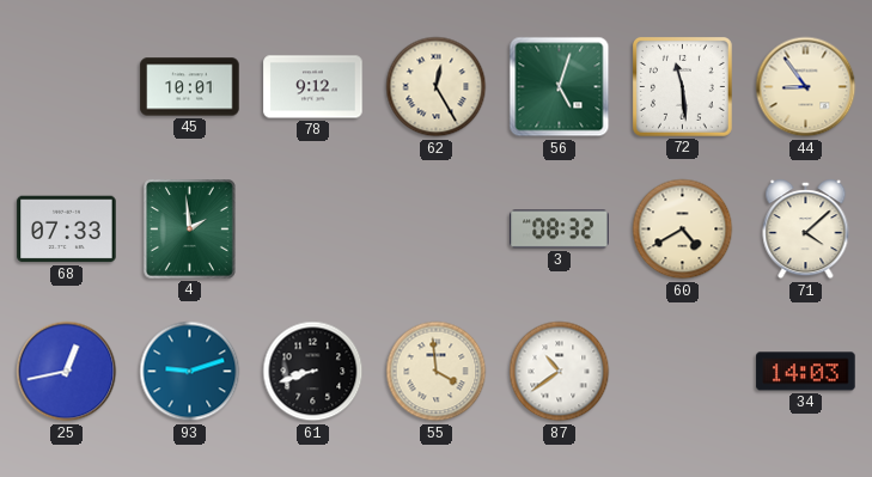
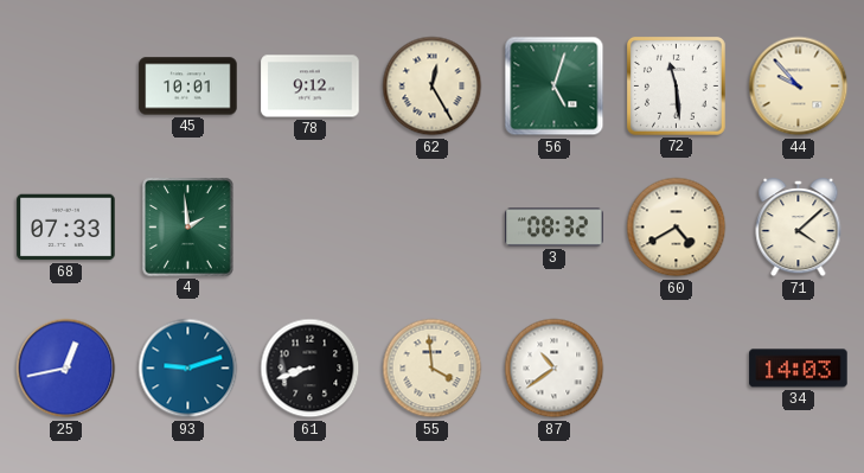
44: 8:54 -> 9:53 (799, 87)
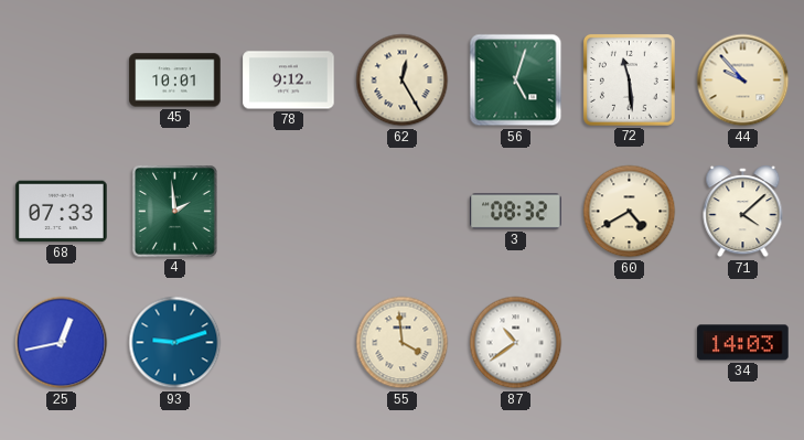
61: 8:42 -> none (311, 369)
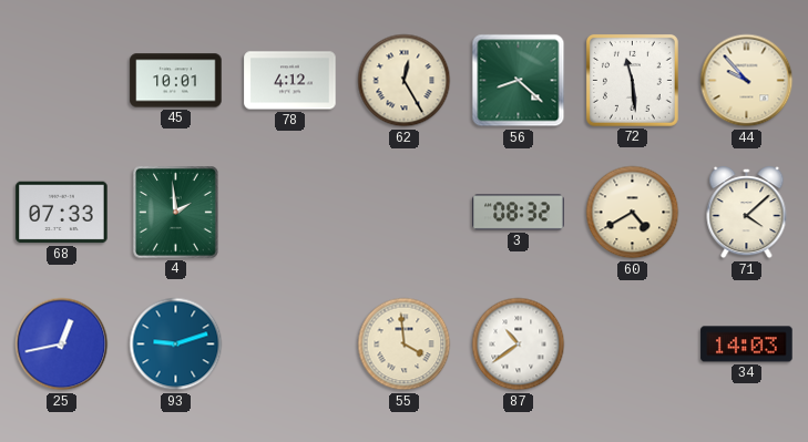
78: 9:12 -> 4:12 (290, 81)
56: 5:03 -> 8:22 (519, 81)
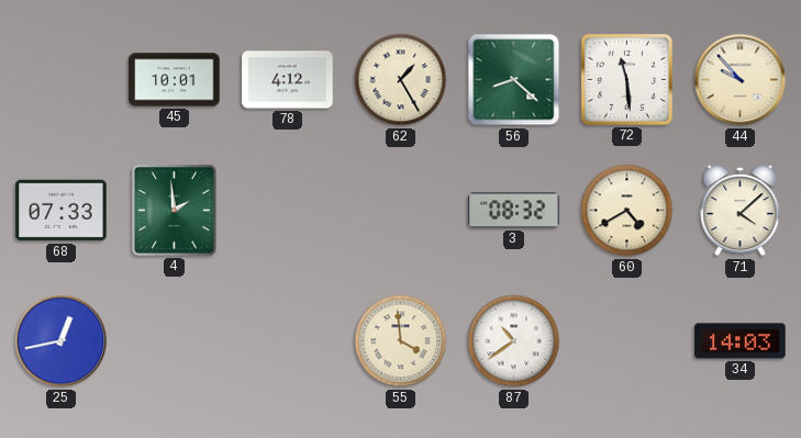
62: 12:25 -> 1:25 (401, 80)
93: 9:12 -> none (176, 345)
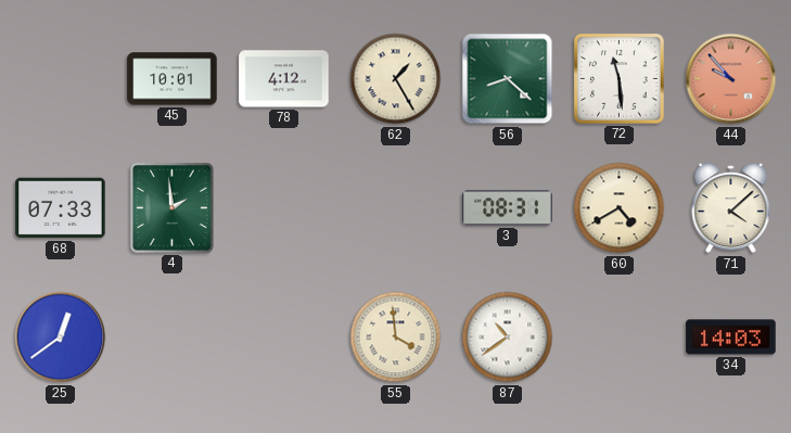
44 dial: cream -> salmon (731, 79)
3: 08:32 -> 08:31 (508, 208)
25: 12:43 -> 12:39 (61, 338)
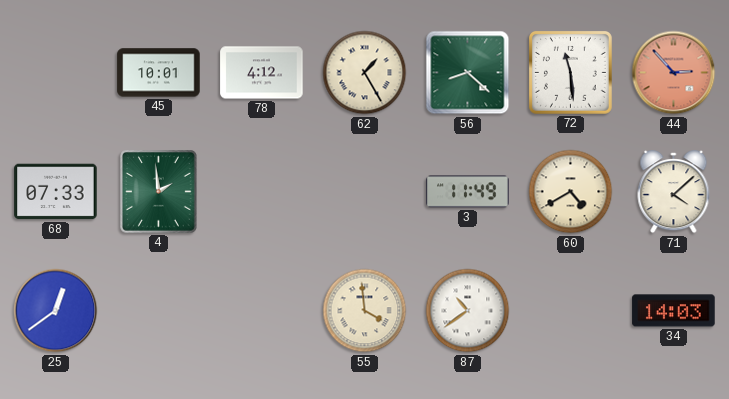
44: 9:53 -> 2:53 (674, 73)
3: 08:31 -> 11:49 (468, 192)
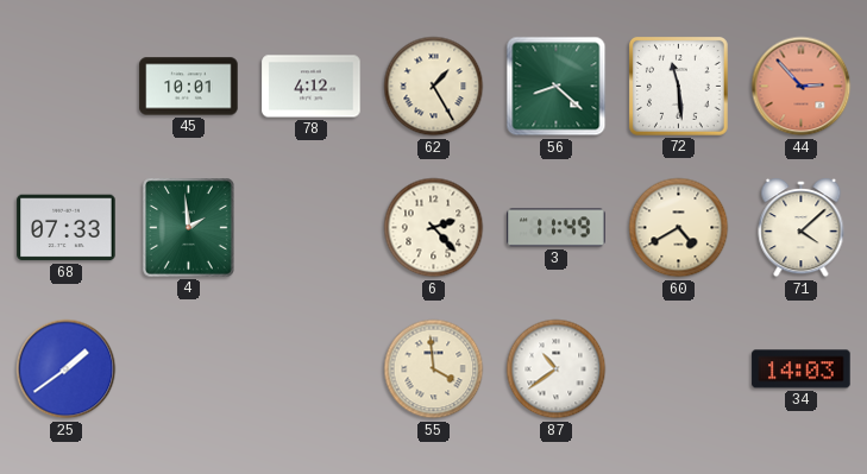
6: none -> 2:23 (434, 228)
25: 12:39 -> 1:39 (67, 369)
